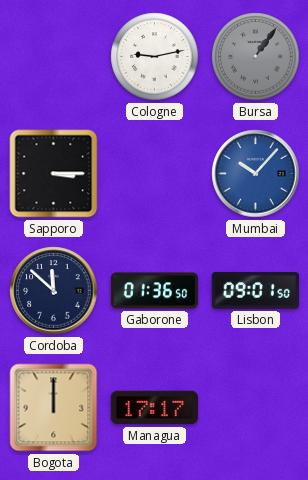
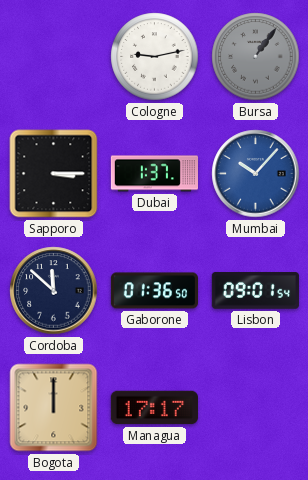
Dubai: none -> 1:37 (154, 174)
Lisbon: 09:01:50 -> 09:01:54 (255, 291)
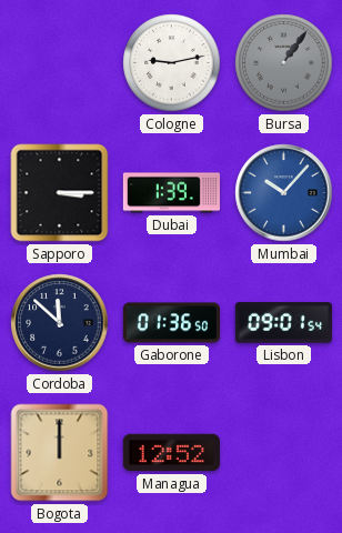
Dubai: 1:37 -> 1:39 (171, 193)
Managua: 17:17 -> 12:52 (171, 453)
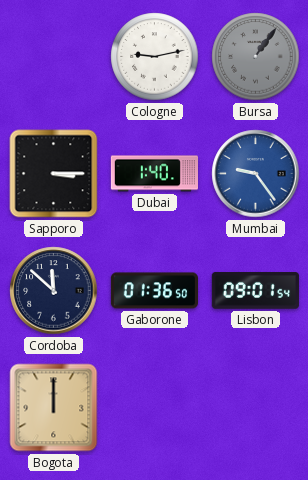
Dubai: 1:39 -> 1:40 (154, 174)
Mumbai: 10:07 -> 9:24 (256, 174)
Managua: 12:52 -> none (171, 453)
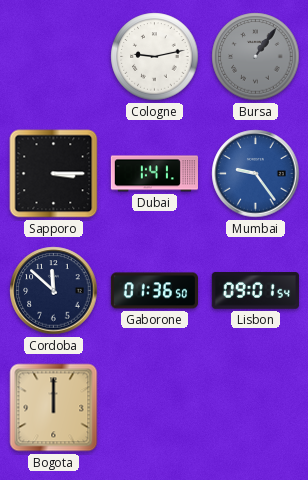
Dubai: 1:40 -> 1:41 (154, 174)
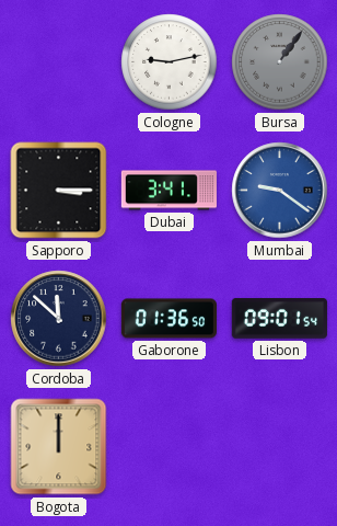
Dubai: 1:41 -> 3:41 (168, 191)
Mumbai: 9:24 -> 9:21 (280, 191)
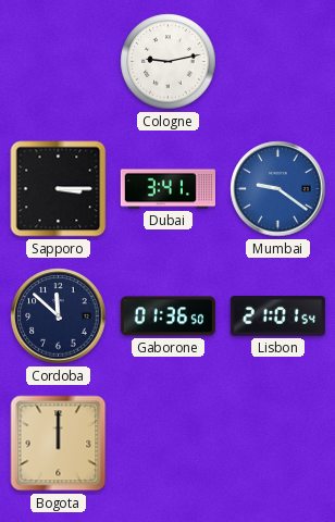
Bursa: 1:06 -> none (280, 62)
Lisbon: 09:01 -> 21:01 (277, 316)
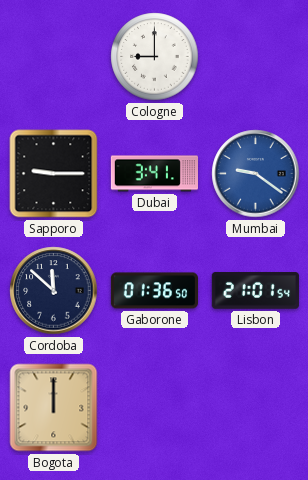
Cologne: 9:13 -> 9:00 (155, 57)
Sapporo: 3:15 -> 9:15 (54, 174)
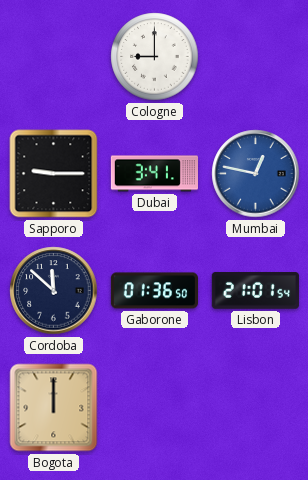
Mumbai: 9:21 -> 12:47 (256, 174)
